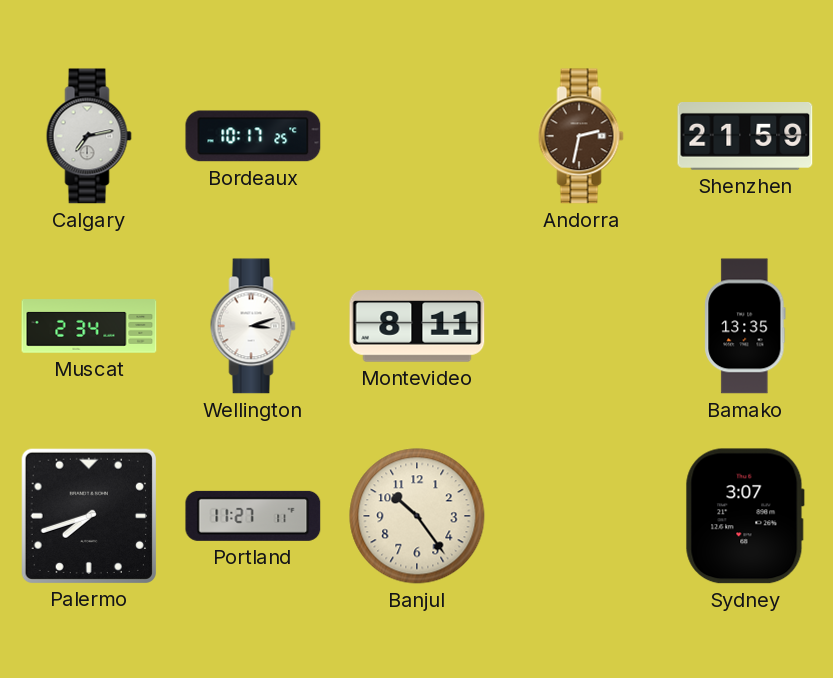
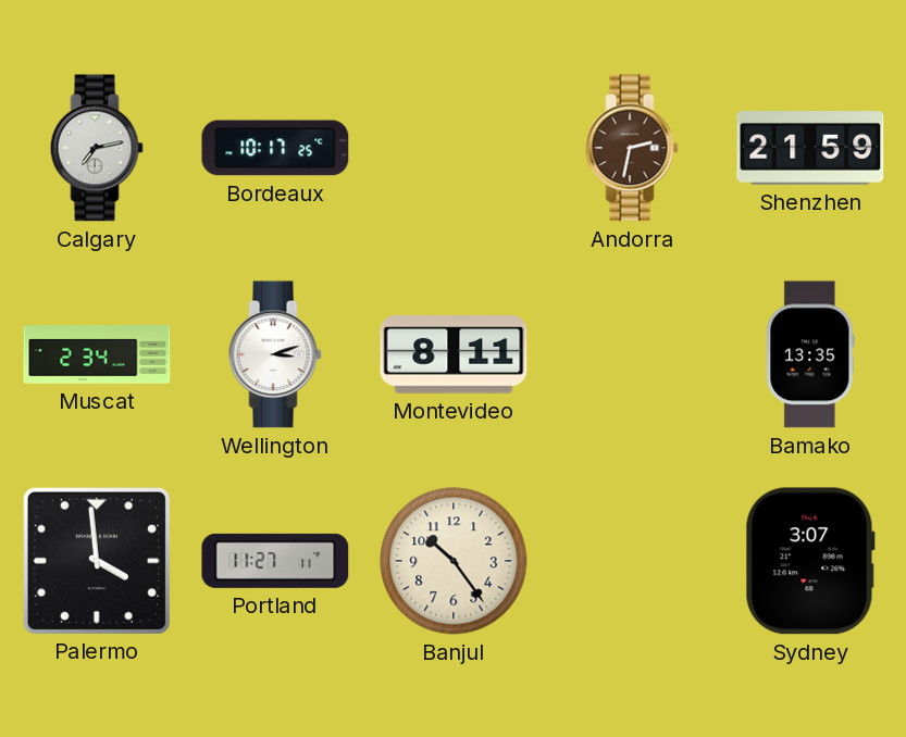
Palermo: 7:42 -> 3:59 (96, 560)
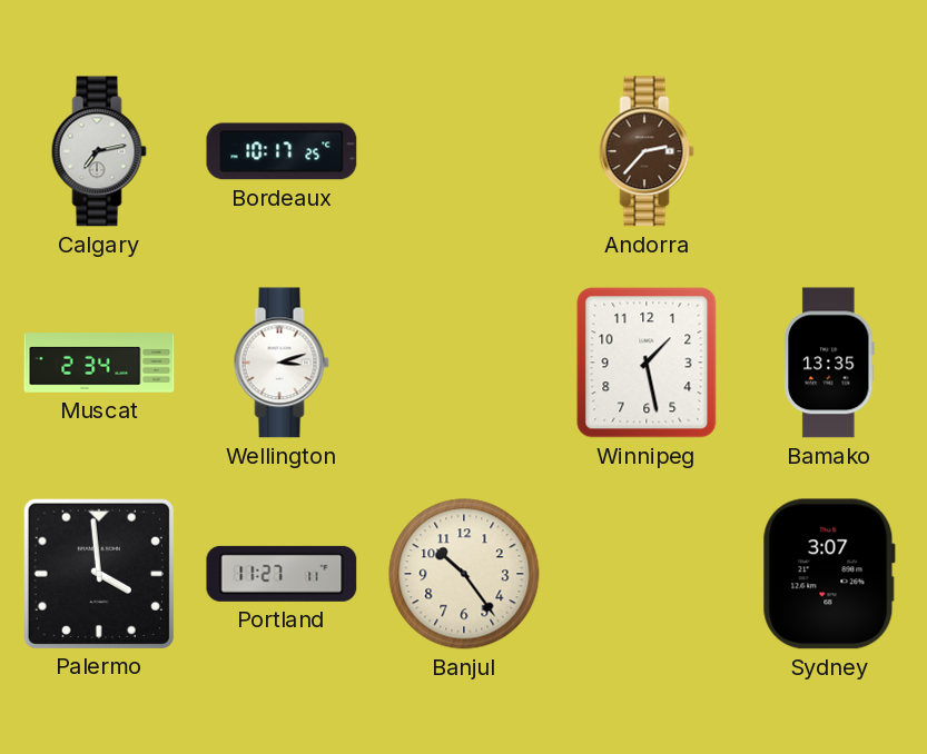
Andorra: 2:32 -> 2:37 (647, 151)
Shenzhen: 21:59 -> none (810, 149)
Montevideo: 8:11 -> none (454, 354)
Winnipeg: none -> 1:28 (647, 363)
